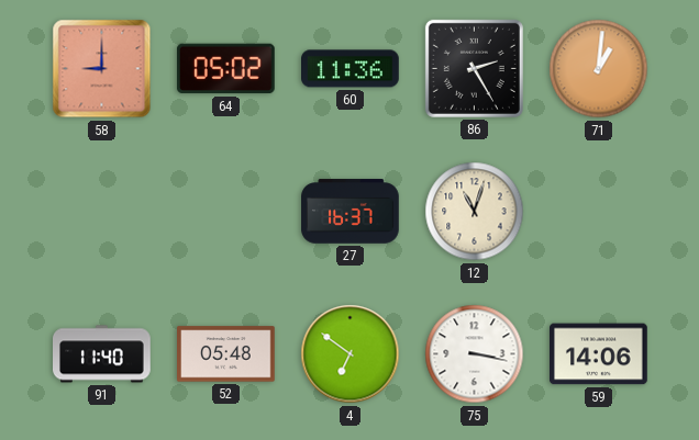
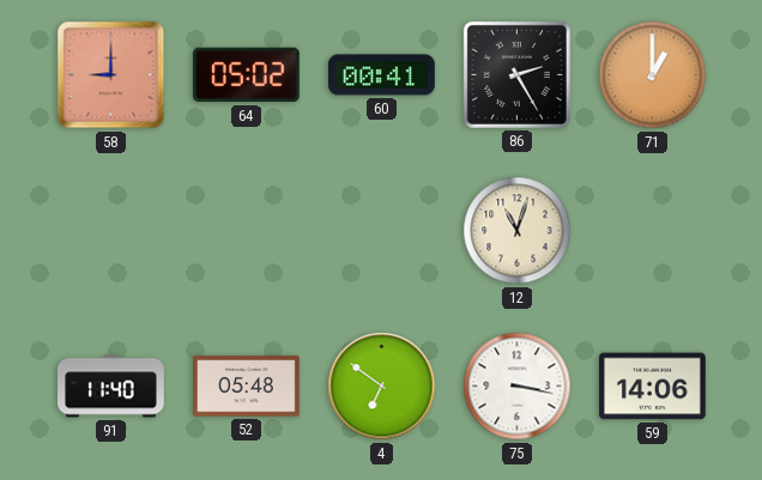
60: 11:36 -> 00:41 (382, 75)
71: 1:01 -> 1:00 (653, 75)
27: 16:37 -> none (351, 212)
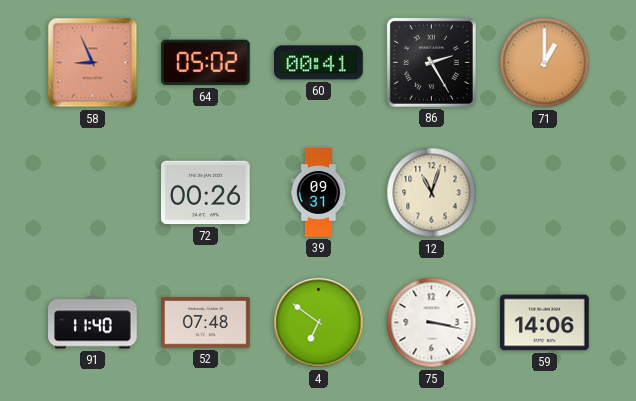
58: 9:00 -> 8:56 (93, 63)
72: none -> 00:26 (206, 193)
39: none -> 09:31 (319, 193)
52: 05:48 -> 07:48 (206, 323)
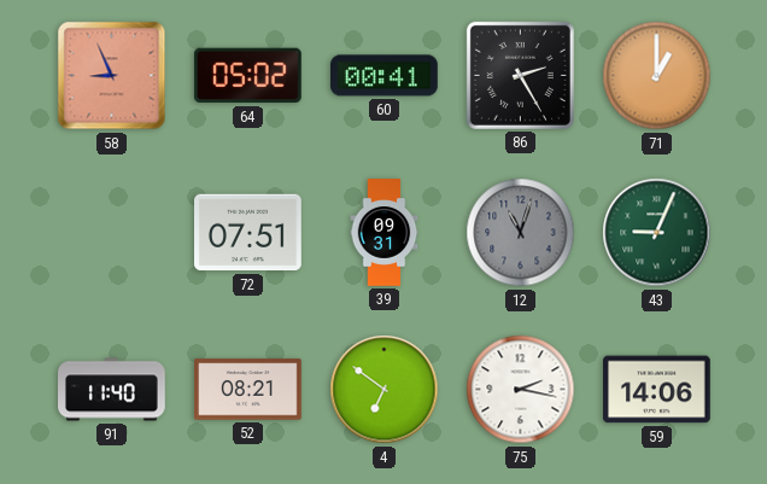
72: 00:26 -> 07:51 (248, 233)
12 dial: cream -> grey (521, 233)
43: none -> 9:04 (657, 233)
52: 07:48 -> 08:21 (248, 390)
75: 3:17 -> 2:17 (521, 390)
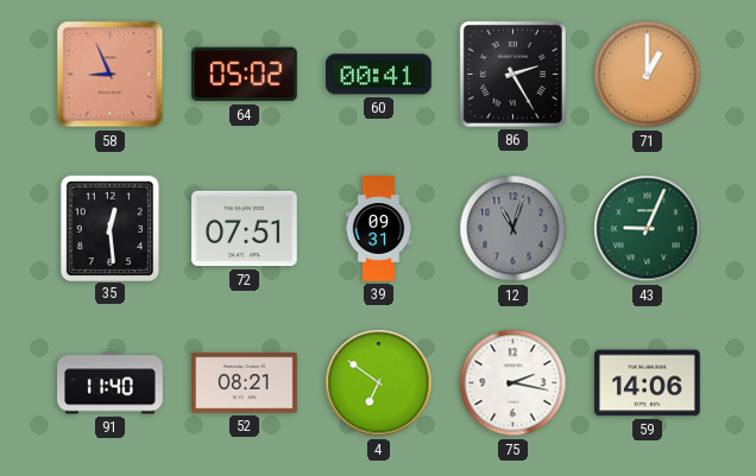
35: none -> 12:29 (109, 228)
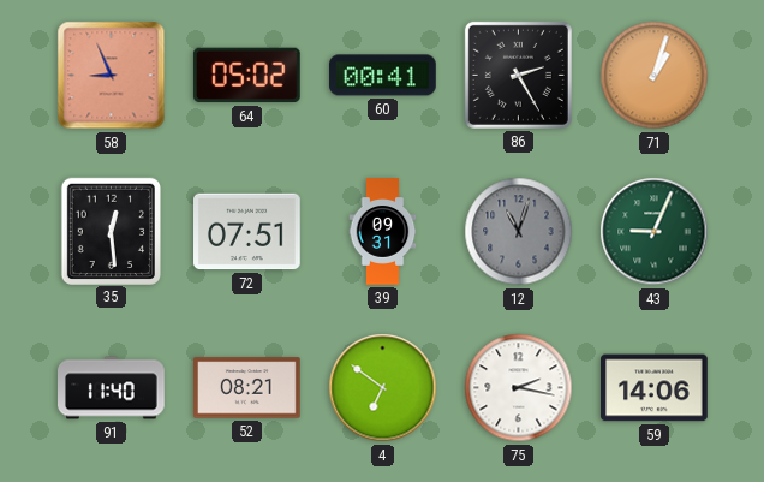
71: 1:00 -> 1:03 (655, 76)
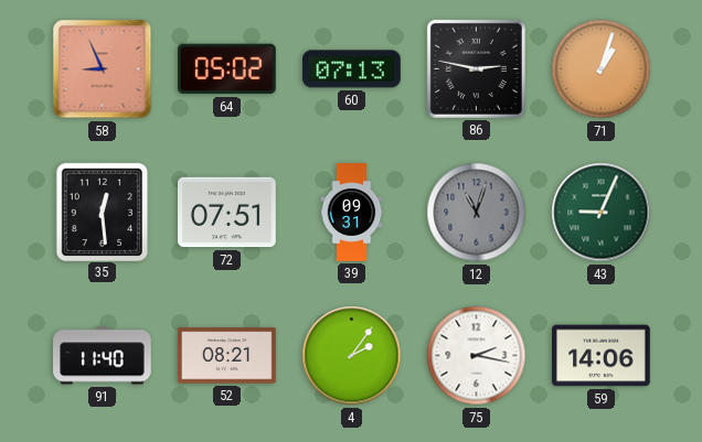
60: 00:41 -> 07:13 (352, 69)
86: 2:25 -> 2:47 (476, 68)
4: 6:51 -> 2:06 (352, 356)
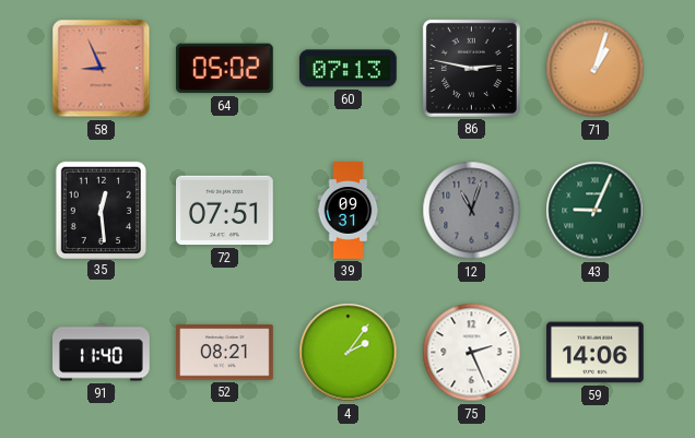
75: 2:17 -> 2:26 (472, 353)
